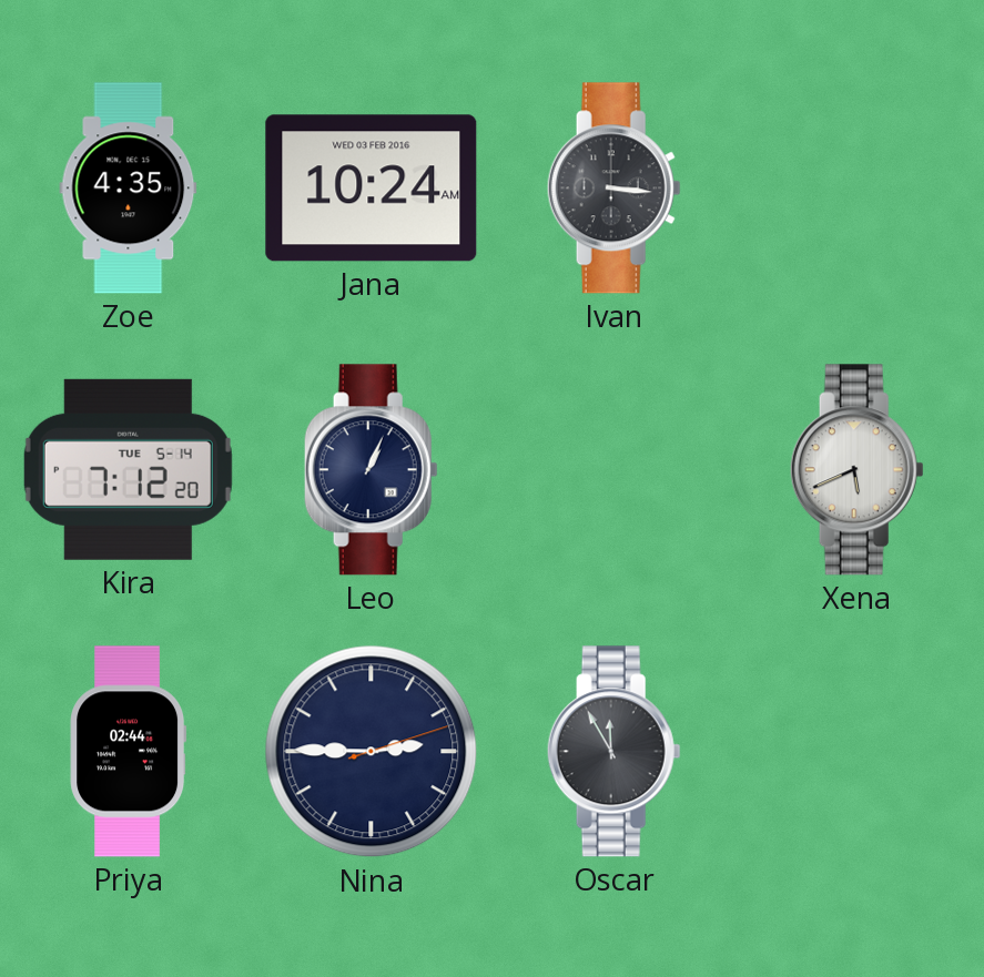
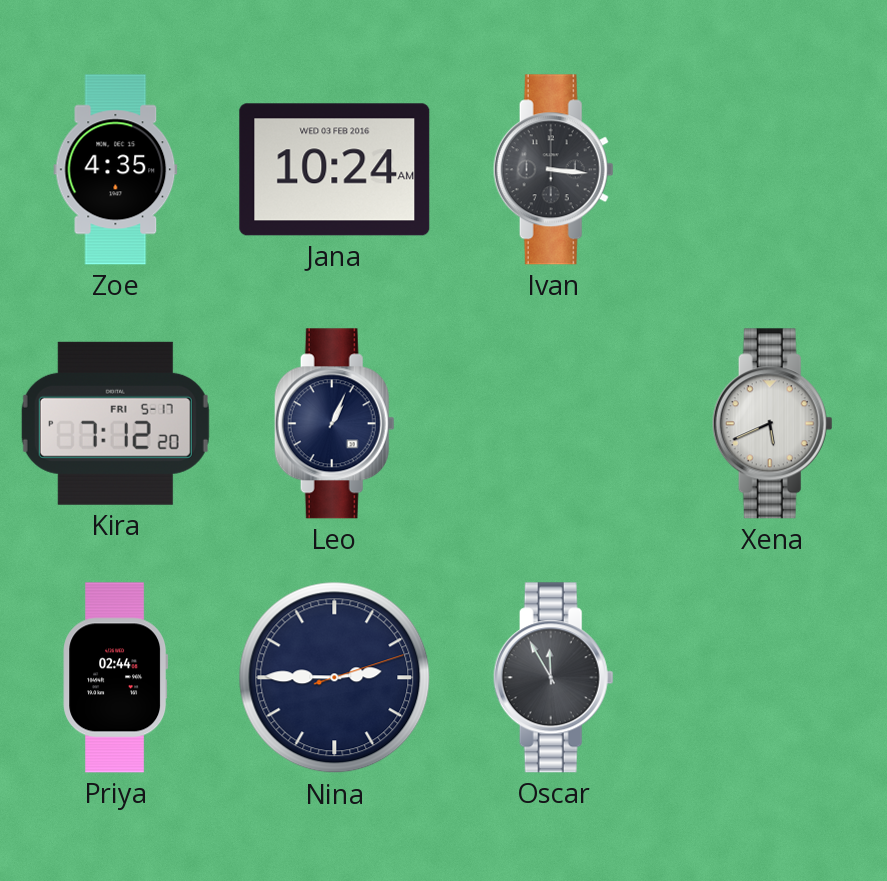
Kira date: TUE 5-14 -> FRI 5-17 (115, 423)
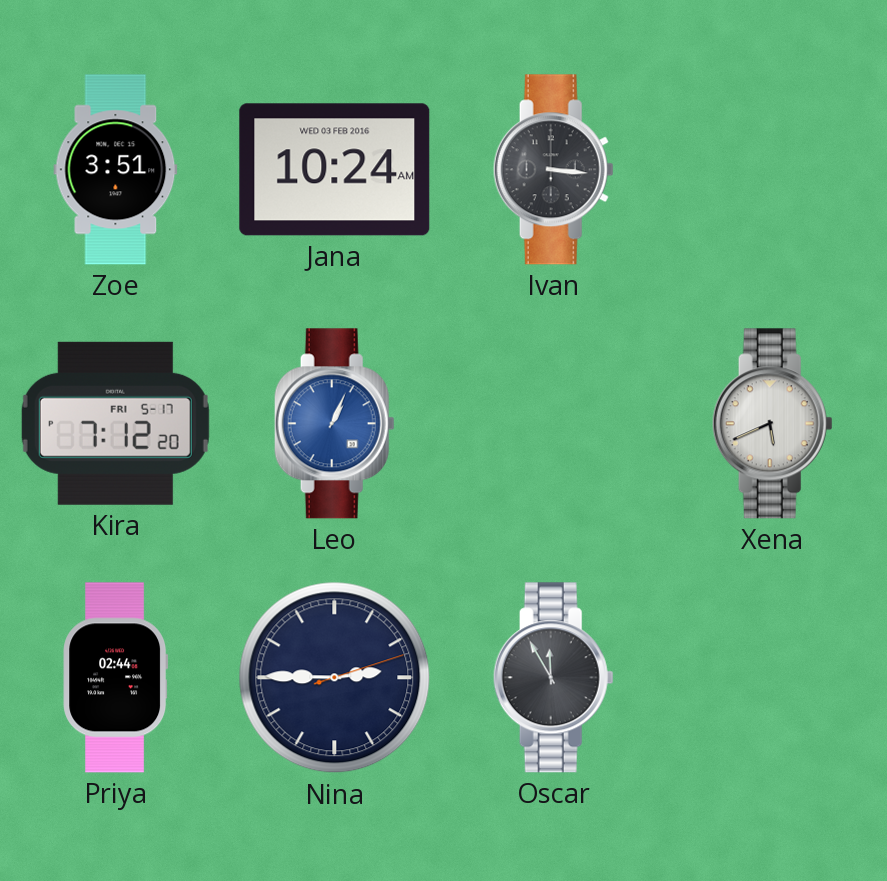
Zoe: 4:35 -> 3:51 (116, 170)
Leo dial: navy -> blue (334, 424)
